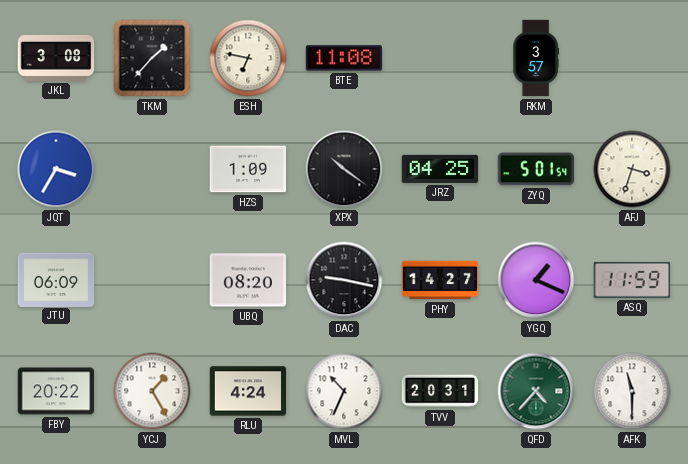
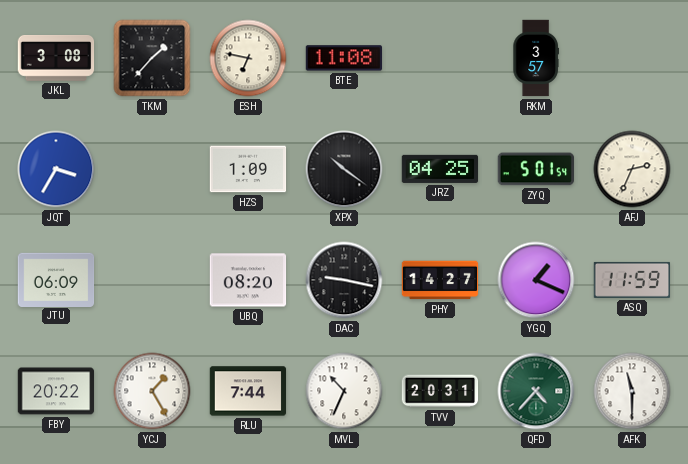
AFJ: 3:33 -> 2:34 (632, 169)
RLU: 4:24 -> 7:44 (248, 391)
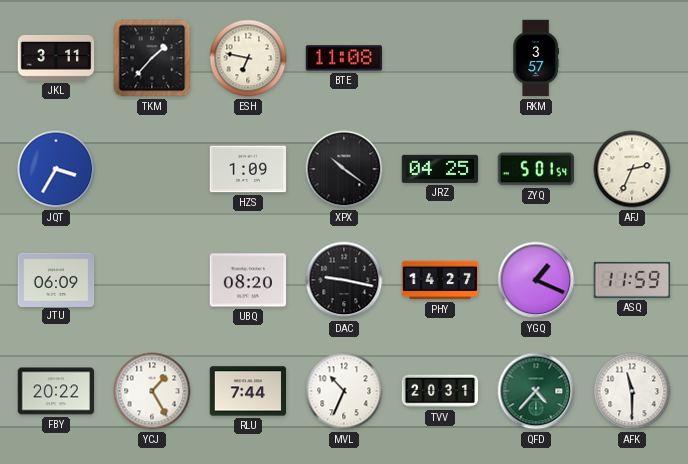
JKL: 3:08 -> 3:11 (56, 59)
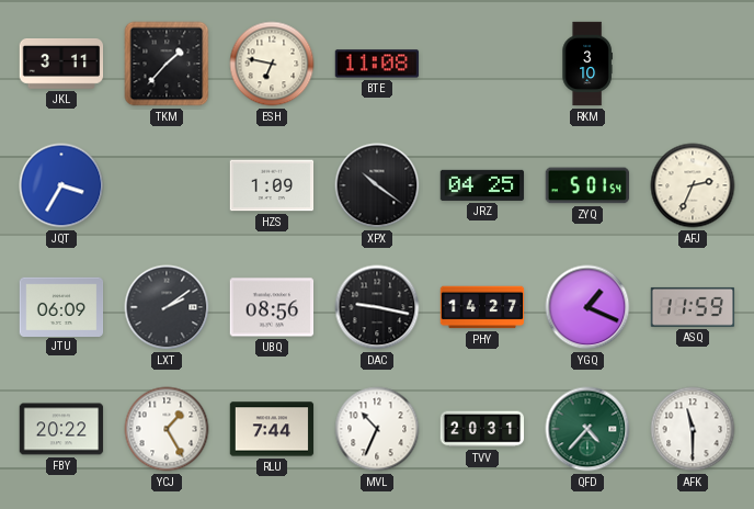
RKM: 3:57 -> 3:10 (587, 64)
LXT: none -> 2:09 (167, 307)
UBQ: 08:20 -> 08:56 (272, 307)
